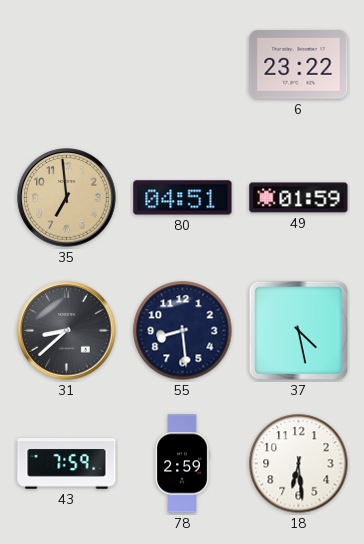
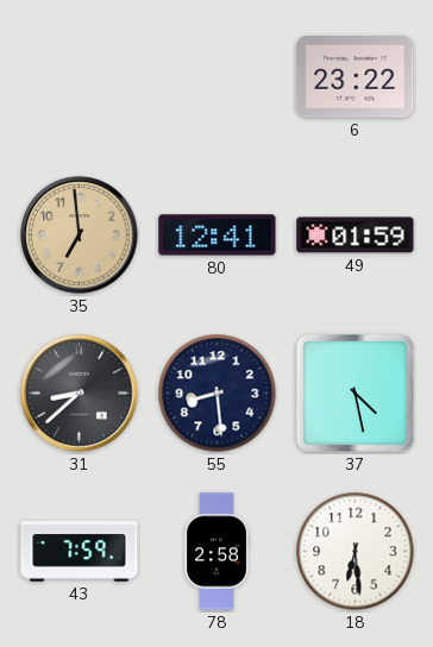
80: 04:51 -> 12:41 (218, 235)
78: 2:59 -> 2:58 (216, 552)
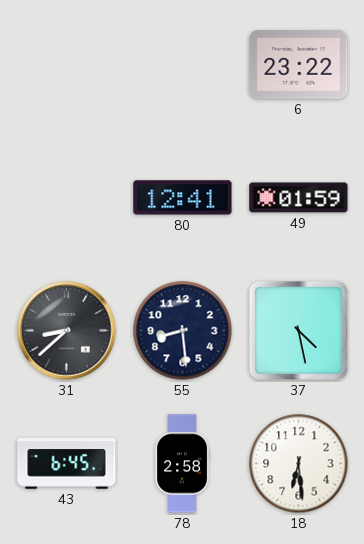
35: 6:59 -> none (80, 235)
43: 7:59 -> 6:45 (67, 464)
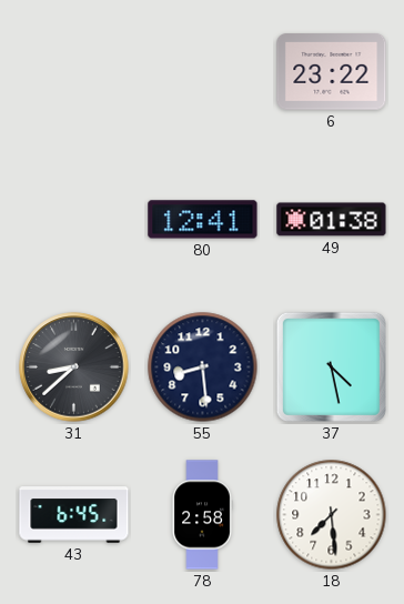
49: 01:59 -> 01:38 (332, 220)
18: 6:29 -> 7:29 (332, 515)
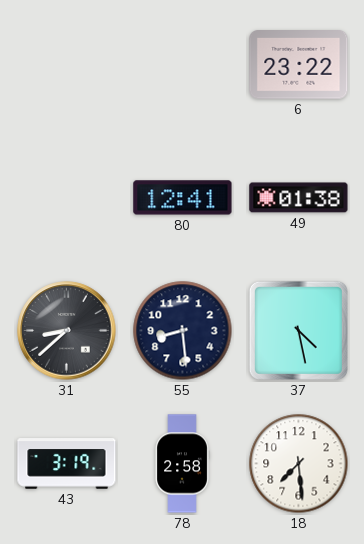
43: 6:45 -> 3:19 (67, 464)
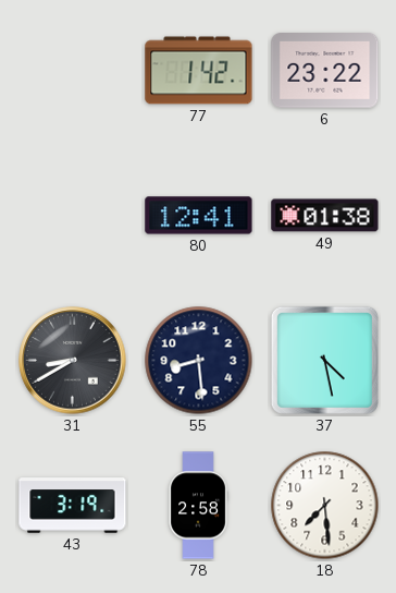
77: none -> 1:42 (199, 71)
31: 8:38 -> 8:40 (73, 361)
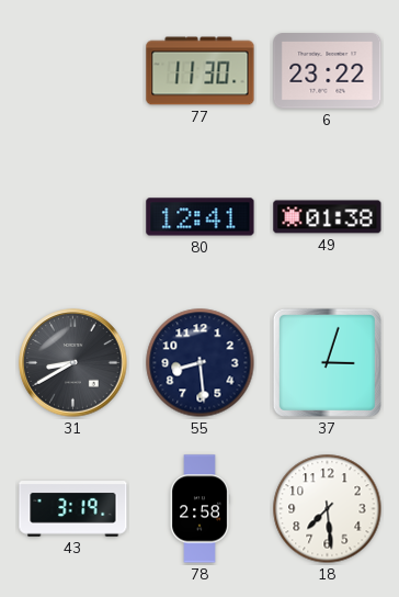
77: 1:42 -> 11:30 (201, 71)
37: 4:28 -> 3:03 (327, 362)
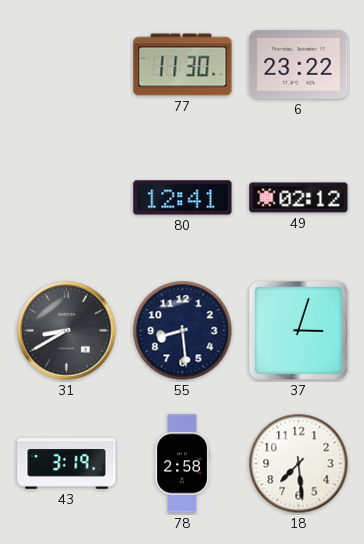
49: 01:38 -> 02:12 (299, 198)
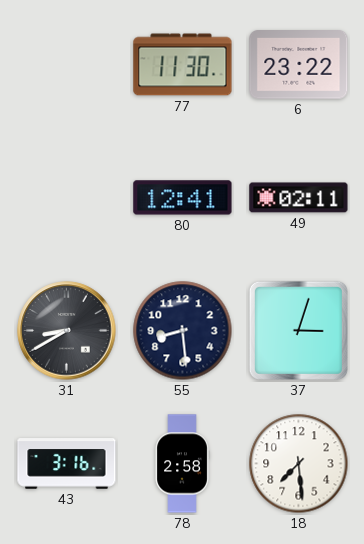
49: 02:12 -> 02:11 (299, 198)
43: 3:19 -> 3:16 (67, 464)
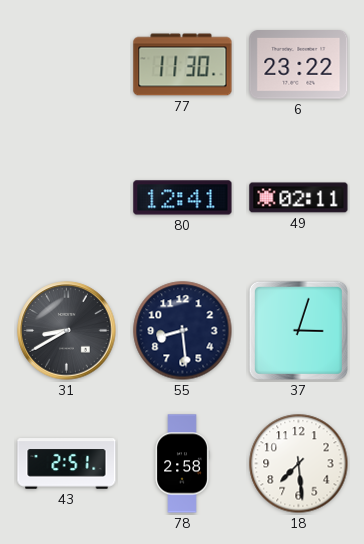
43: 3:16 -> 2:51 (67, 464)
